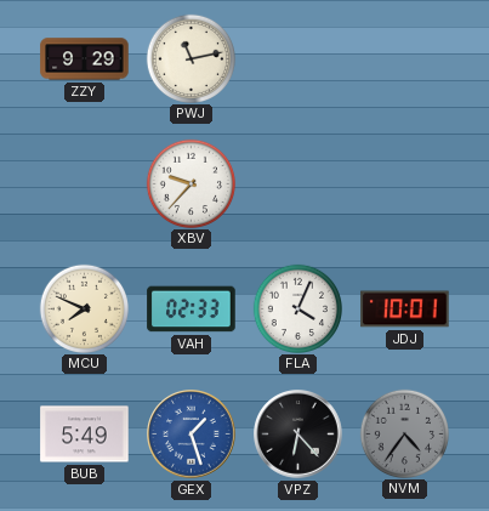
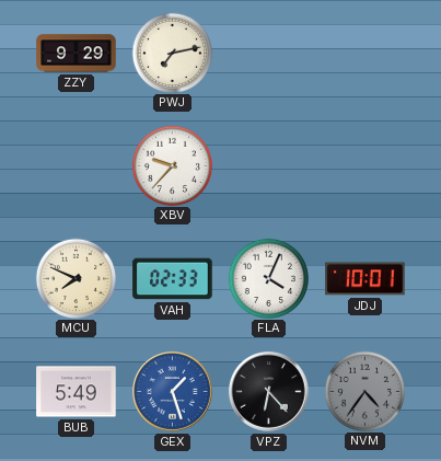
PWJ: 11:13 -> 7:13 (172, 53)
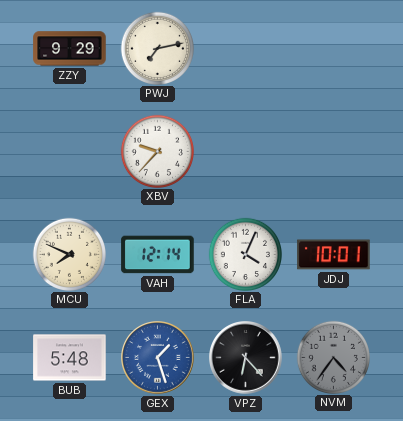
VAH: 02:33 -> 12:14 (158, 255)
BUB: 5:49 -> 5:48 (70, 358)
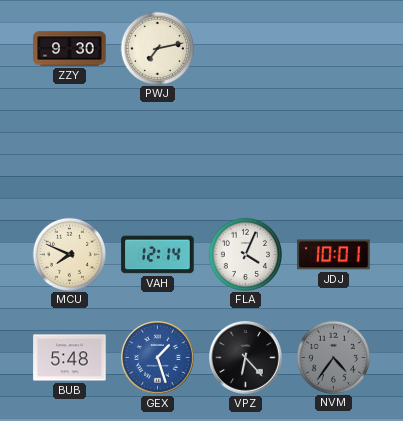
ZZY: 9:29 -> 9:30 (70, 49)
XBV: 9:37 -> none (157, 151)
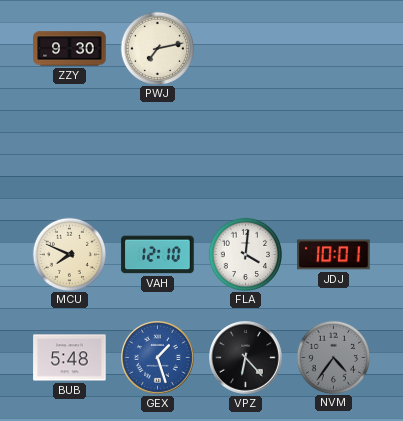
VAH: 12:14 -> 12:10 (158, 255)
FLA: 4:04 -> 4:01 (245, 254)
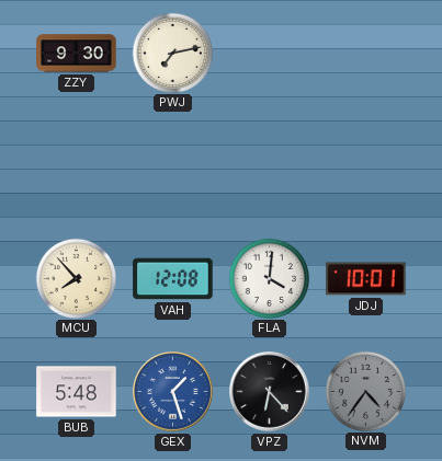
MCU: 7:49 -> 7:53 (76, 278)
VAH: 12:10 -> 12:08 (173, 279)
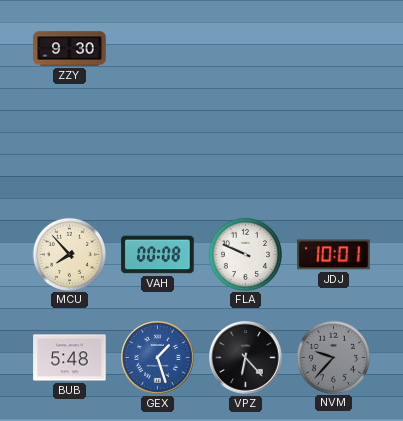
PWJ: 7:13 -> none (172, 53)
VAH: 12:08 -> 00:08 (158, 255)
FLA: 4:01 -> 9:49 (245, 254)
NVM: 4:36 -> 9:37 (333, 357)
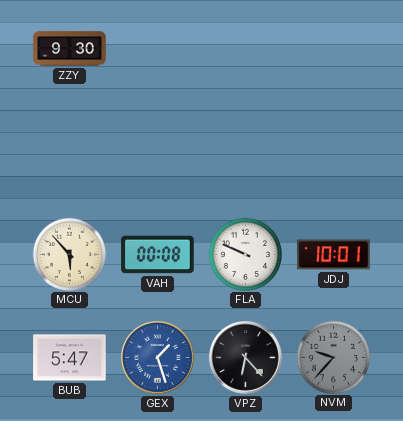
MCU: 7:53 -> 5:53 (69, 254)
BUB: 5:48 -> 5:47 (70, 358)
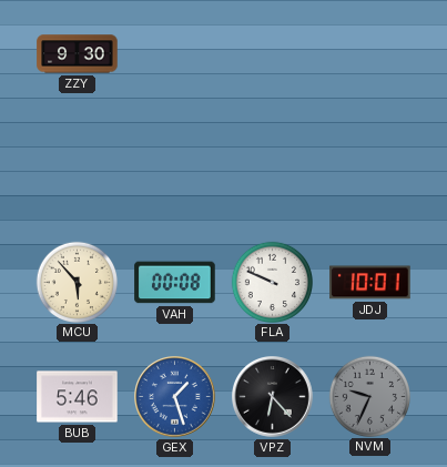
BUB: 5:47 -> 5:46 (78, 397)
NVM: 9:37 -> 9:34 (369, 396)
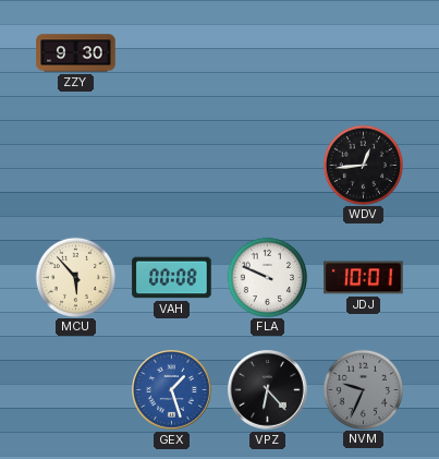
WDV: none -> 12:44 (363, 165)
BUB: 5:46 -> none (78, 397)
